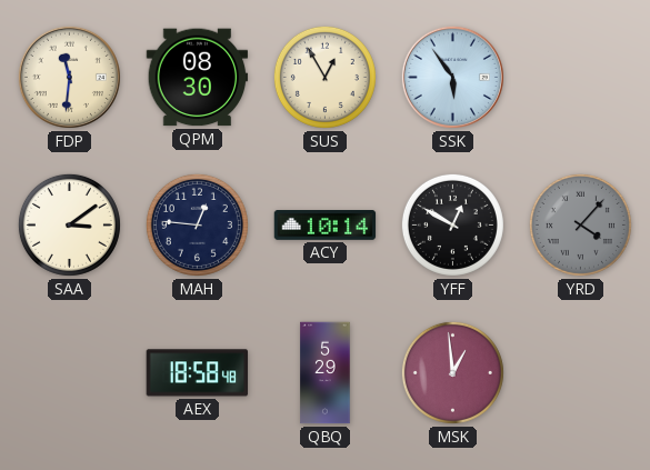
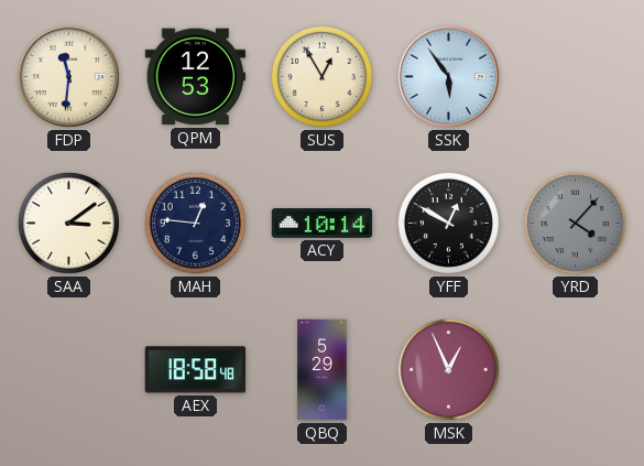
QPM: 08:30 -> 12:53 (196, 77)
MSK: 12:59 -> 12:56 (448, 369)
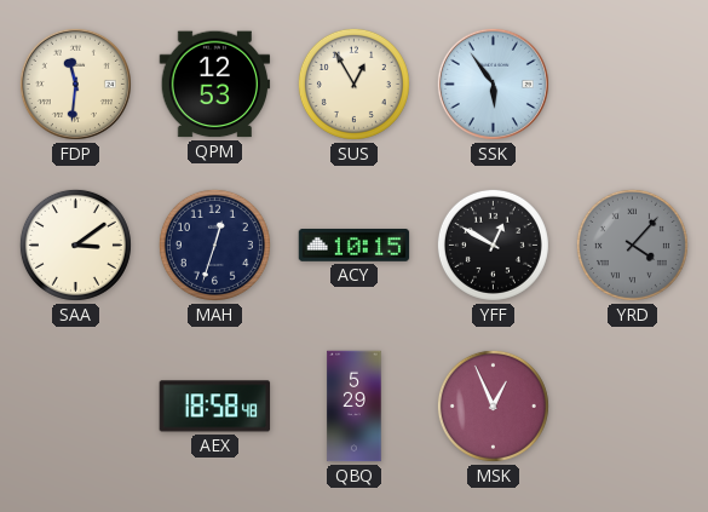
MAH: 12:46 -> 12:33 (214, 245)
ACY: 10:14 -> 10:15 (355, 246)
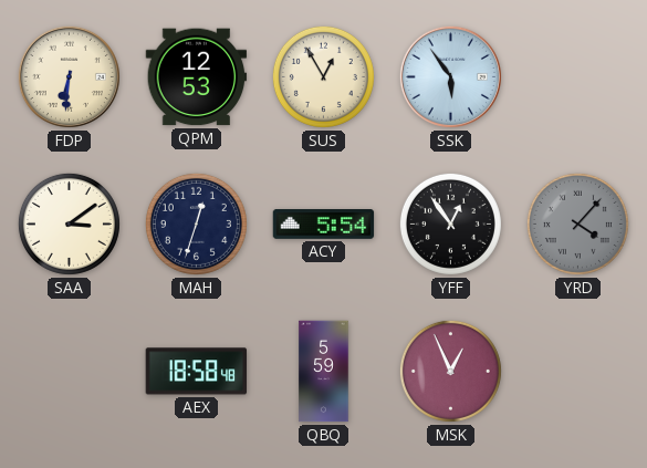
FDP: 11:31 -> 6:31 (69, 76)
ACY: 10:15 -> 5:54 (324, 225)
YFF: 12:50 -> 12:54 (450, 223)
QBQ: 5:29 -> 5:59 (324, 372)
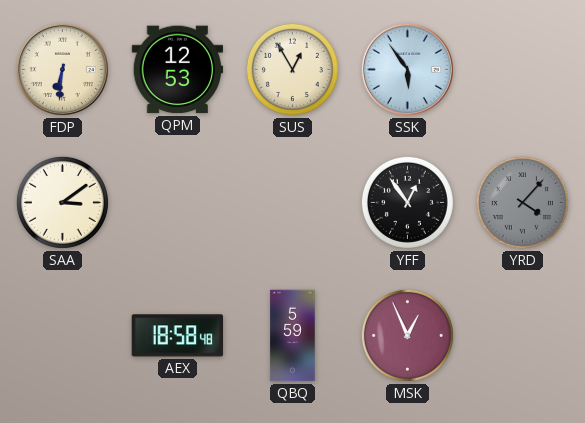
MAH: 12:33 -> none (196, 223)
ACY: 5:54 -> none (324, 225)
